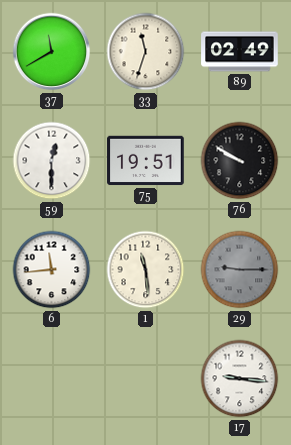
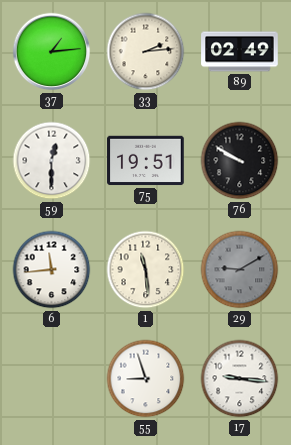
37: 11:40 -> 1:14 (52, 52)
33: 11:33 -> 2:14 (146, 52)
29: 9:15 -> 9:10 (240, 270)
55: none -> 8:57 (146, 379)
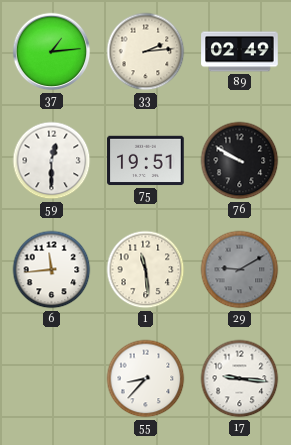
55: 8:57 -> 8:37 (146, 379)
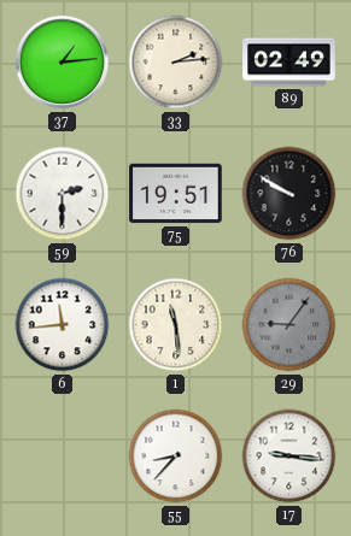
59: 12:30 -> 2:30 (63, 194)
29: 9:10 -> 9:06 (289, 325)
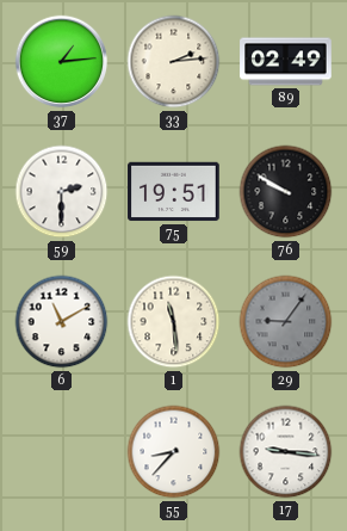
6: 11:44 -> 11:10 (62, 322)
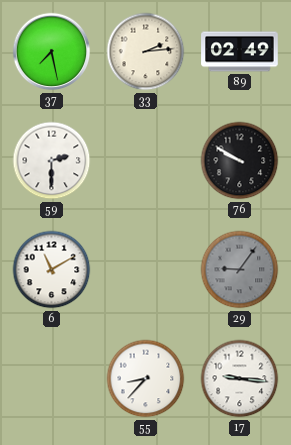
37: 1:14 -> 7:28 (52, 52)
75: 19:51 -> none (174, 192)
1: 11:29 -> none (174, 322)
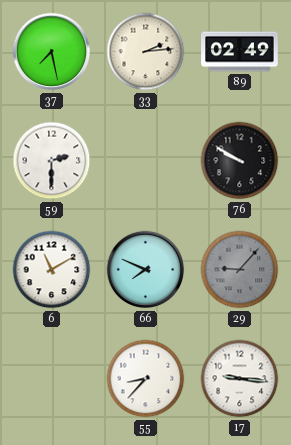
66: none -> 7:49 (146, 270)
29: 9:06 -> 9:07 (240, 270)
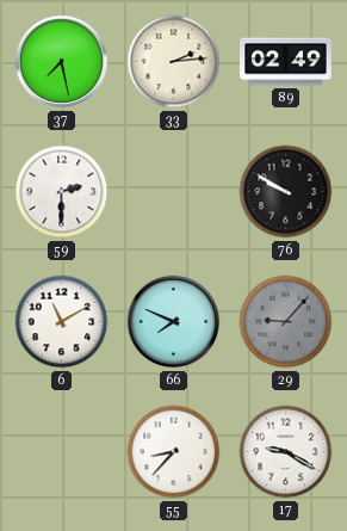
17: 9:16 -> 9:20 (286, 452)
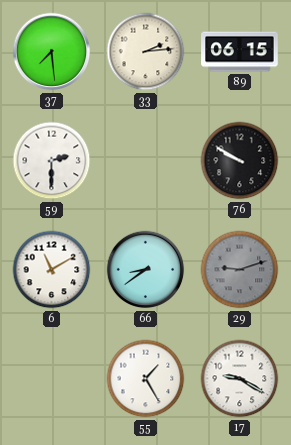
37: 7:28 -> 7:29 (52, 52)
89: 02:49 -> 06:15 (240, 52)
66: 7:49 -> 8:39 (146, 270)
29: 9:07 -> 9:12 (240, 270)
55: 8:37 -> 1:25 (146, 379)
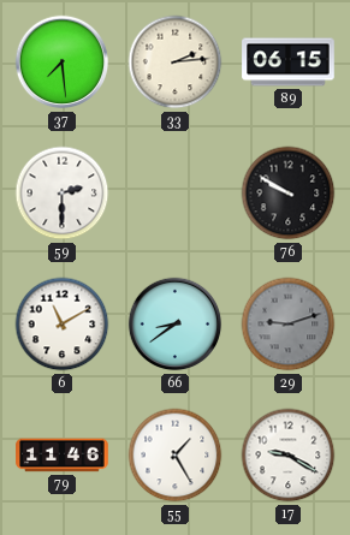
79: none -> 11:46 (63, 456)
